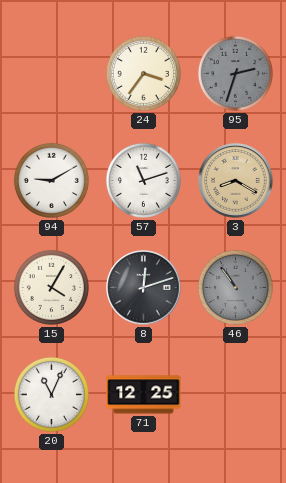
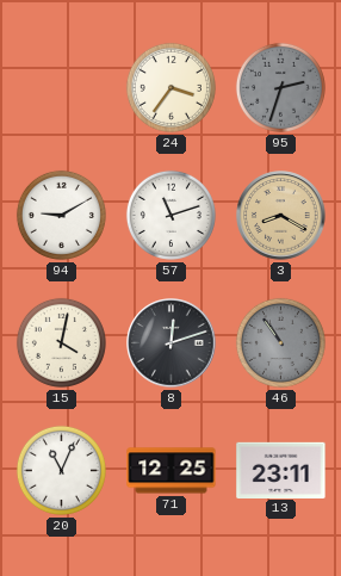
15: 4:05 -> 4:02 (61, 342)
13: none -> 23:11 (281, 470)
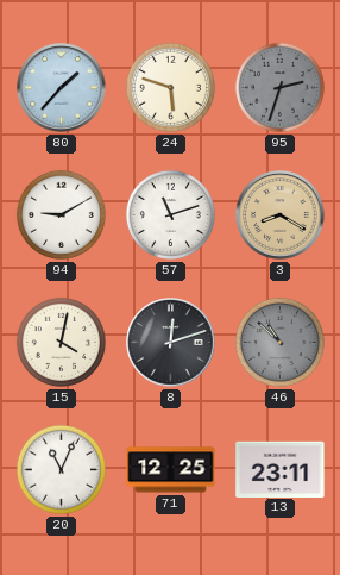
80: none -> 1:37 (62, 88)
24: 3:36 -> 5:48 (170, 87)
46: 10:54 -> 10:52 (279, 342)
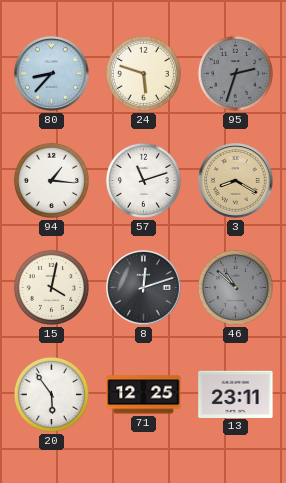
80: 1:37 -> 8:37 (52, 74)
94: 9:10 -> 1:16 (51, 180)
20: 11:04 -> 5:54 (51, 394)
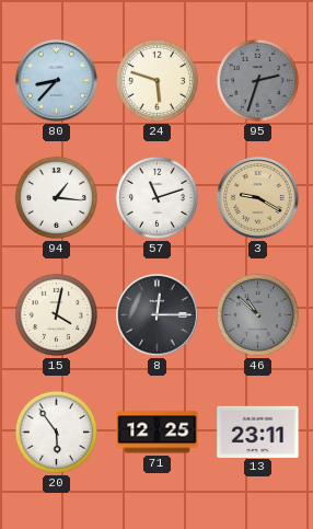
3: 8:20 -> 9:20 (258, 198)
8: 12:12 -> 12:15 (158, 315)
